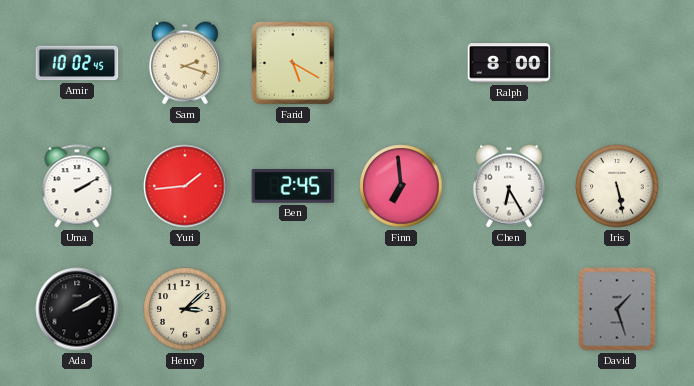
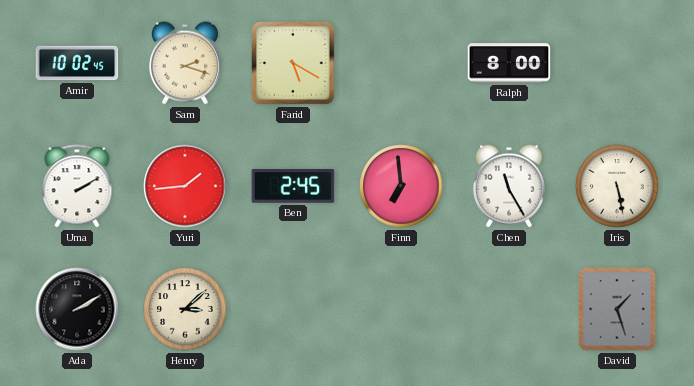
Chen: 6:25 -> 11:25 (509, 186)
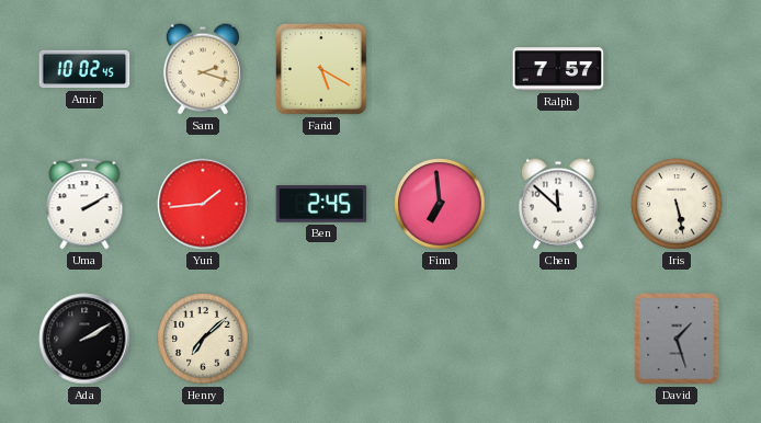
Ralph: 8:00 -> 7:57 (558, 69)
Chen: 11:25 -> 11:52 (558, 204)
Henry: 3:08 -> 7:08 (203, 339)
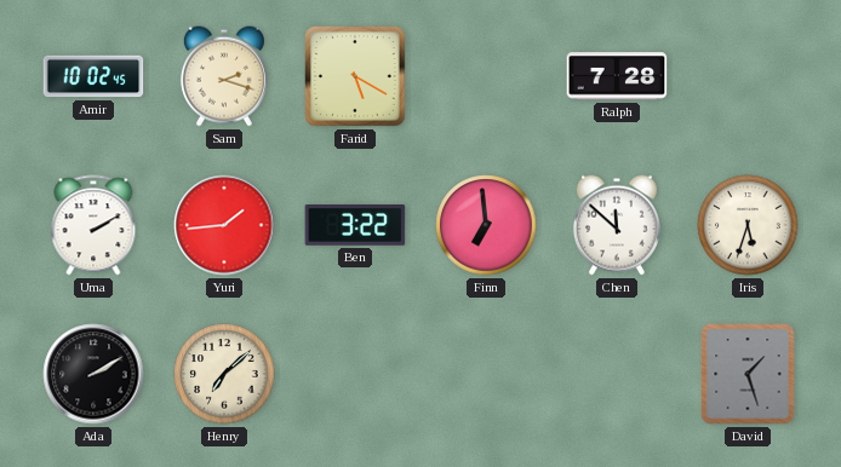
Ralph: 7:57 -> 7:28 (617, 76)
Ben: 2:45 -> 3:22 (355, 226)
Iris: 5:28 -> 5:33 (748, 225)
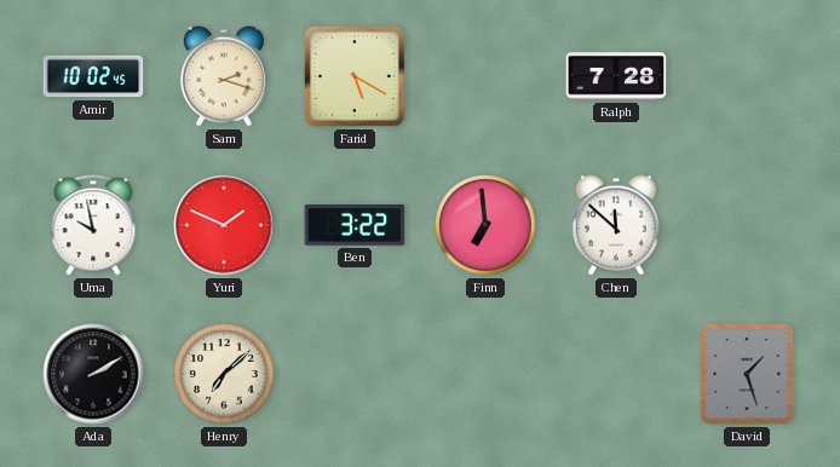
Uma: 2:10 -> 9:58 (93, 225)
Yuri: 1:44 -> 1:49 (224, 225)
Iris: 5:33 -> none (748, 225)
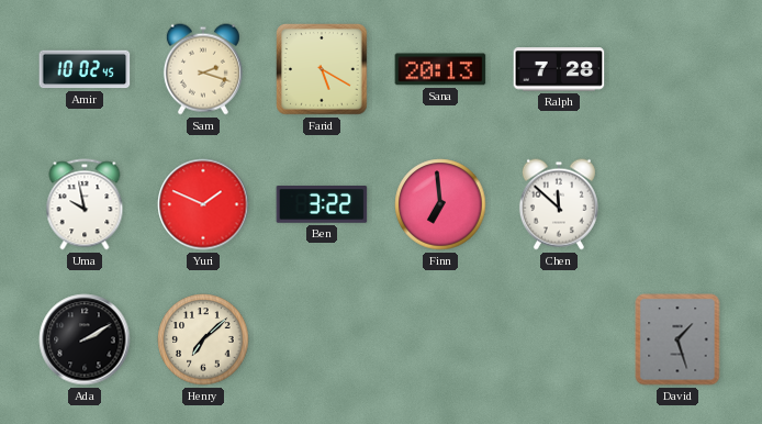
Sana: none -> 20:13 (440, 69)
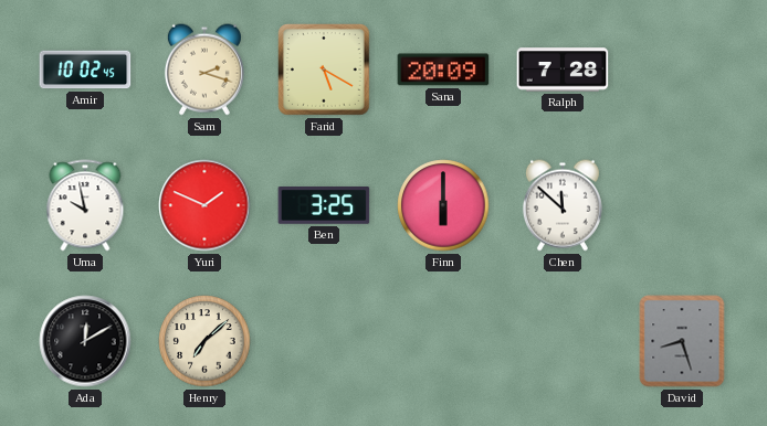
Sana: 20:13 -> 20:09 (443, 70)
Ben: 3:22 -> 3:25 (324, 206)
Finn: 6:59 -> 6:00 (443, 205)
Ada: 2:10 -> 12:10 (85, 341)
David: 1:27 -> 8:27 (682, 341)
